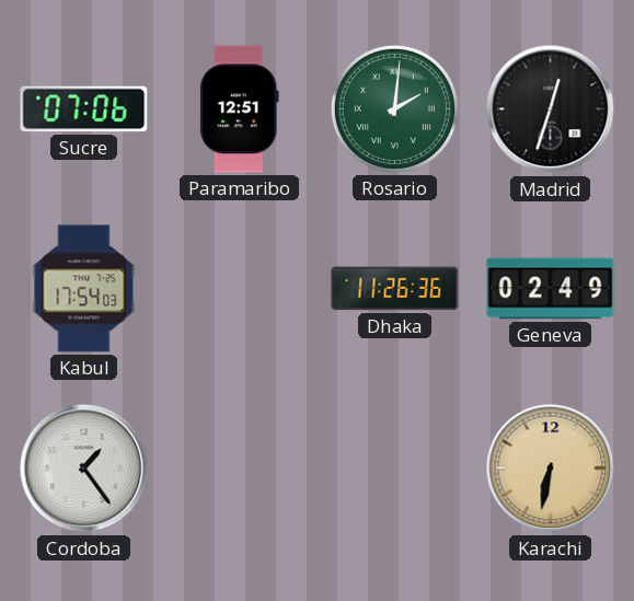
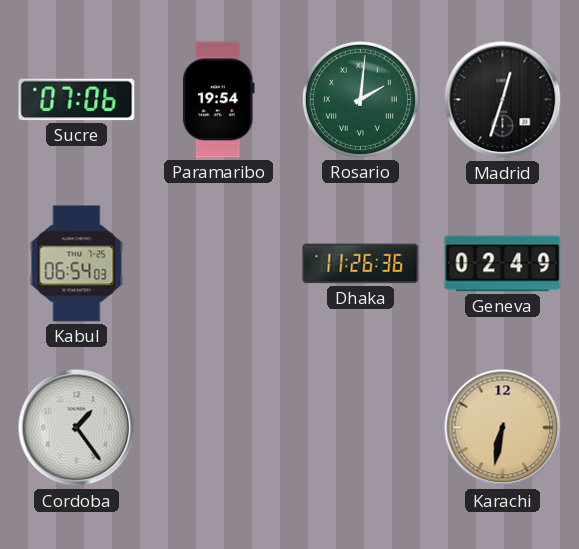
Paramaribo: 12:51 -> 19:54 (218, 100)
Kabul: 17:54 -> 06:54 (77, 264)
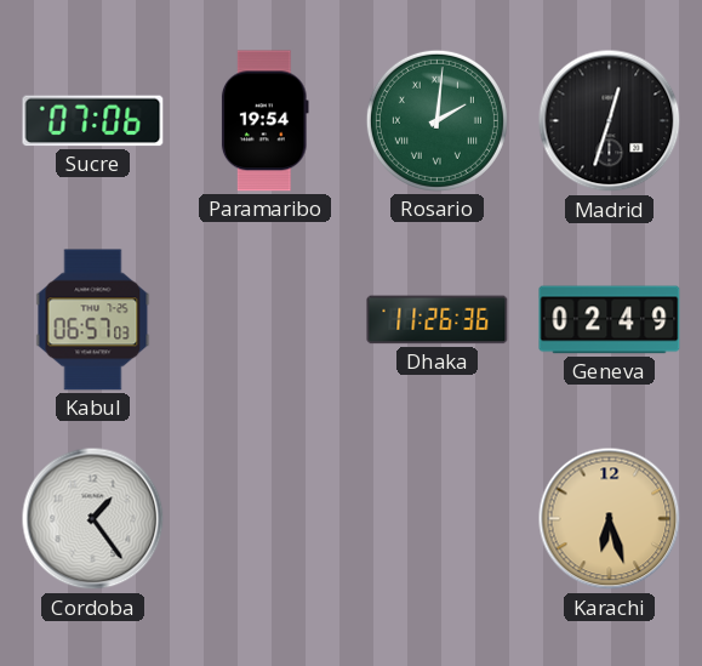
Kabul: 06:54 -> 06:57 (93, 320)
Karachi: 6:32 -> 6:27 (610, 519)
